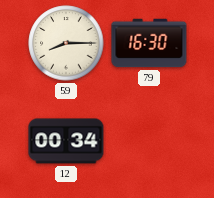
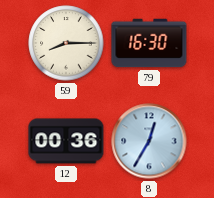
12: 00:34 -> 00:36 (66, 141)
8: none -> 12:35 (149, 141)
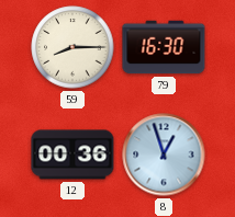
8: 12:35 -> 12:57 (164, 155)
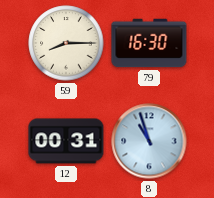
12: 00:36 -> 00:31 (66, 141)
8: 12:57 -> 10:57 (149, 141)
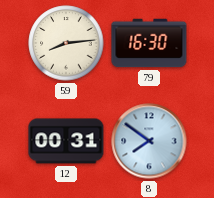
59: 8:15 -> 8:14 (66, 43)
8: 10:57 -> 7:51 (149, 141)
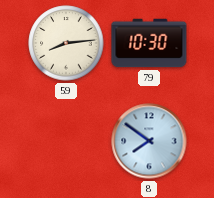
79: 16:30 -> 10:30 (149, 43)
12: 00:31 -> none (66, 141)
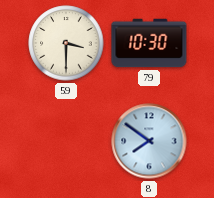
59: 8:14 -> 3:30 (66, 43)
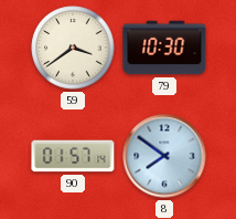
59: 3:30 -> 3:39 (73, 48)
90: none -> 01:57 (73, 156)
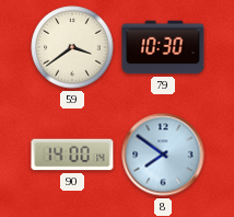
90: 01:57 -> 14:00 (72, 155)
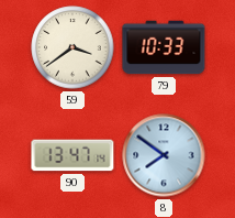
79: 10:30 -> 10:33 (164, 47)
90: 14:00 -> 13:47 (72, 155)
